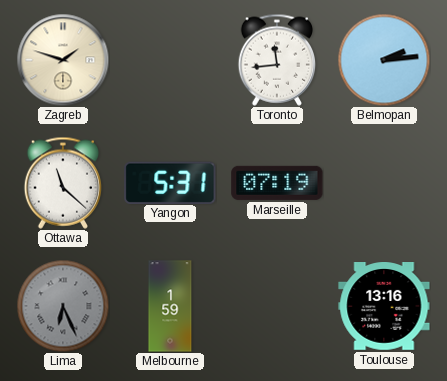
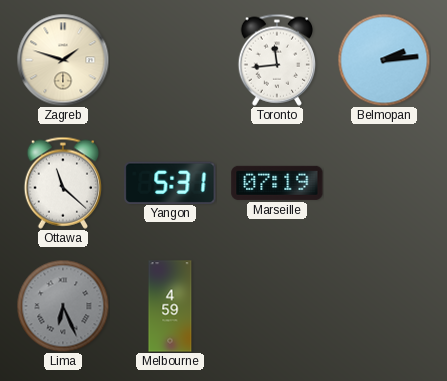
Melbourne: 1:59 -> 4:59 (170, 306)
Toulouse: 13:16 -> none (384, 307)
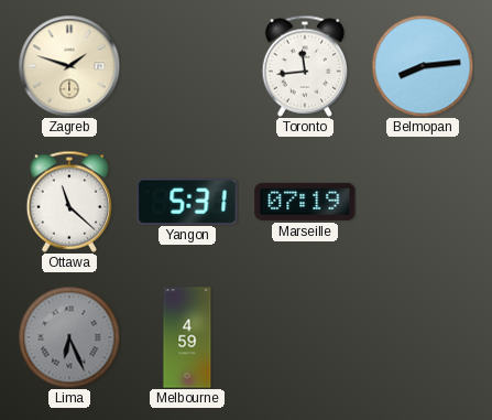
Belmopan: 2:14 -> 8:14 (423, 66)
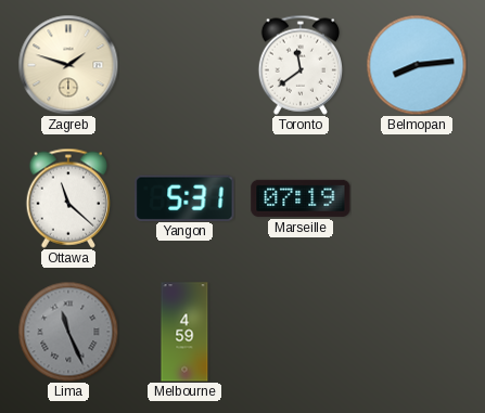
Toronto: 11:44 -> 11:39 (299, 65)
Lima: 6:26 -> 11:26 (68, 332)
